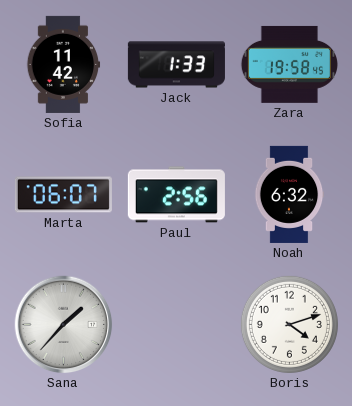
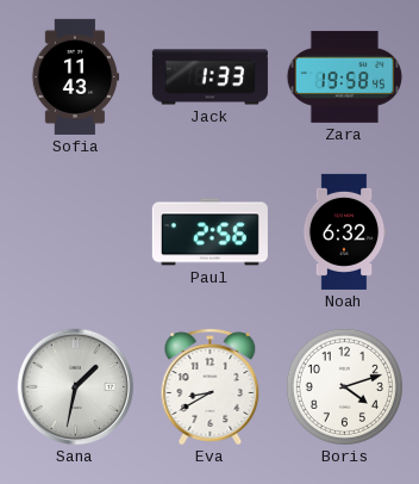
Sofia: 11:42 -> 11:43 (76, 76)
Marta: 06:07 -> none (63, 195)
Sana: 1:37 -> 1:32 (76, 387)
Eva: none -> 8:40 (211, 387)
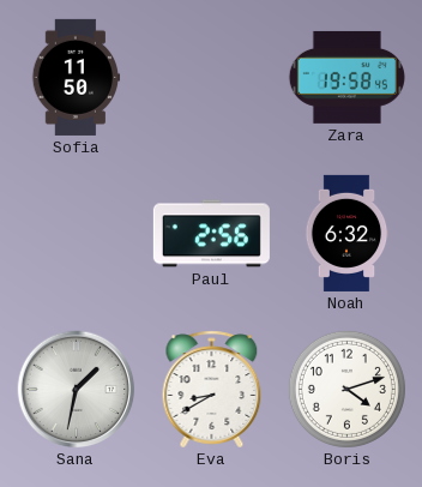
Sofia: 11:43 -> 11:50 (77, 77)
Jack: 1:33 -> none (209, 77)
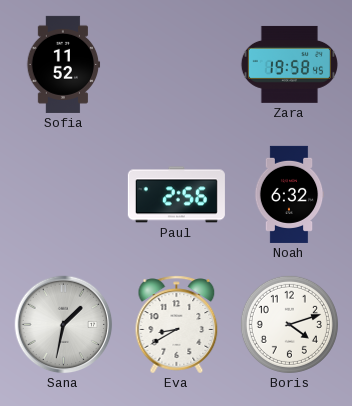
Sofia: 11:50 -> 11:52 (64, 64)
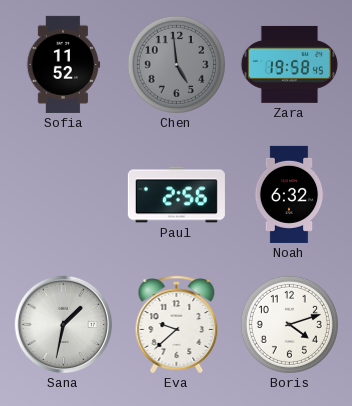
Chen: none -> 4:59 (176, 64)
Eva: 8:40 -> 9:38 (177, 325)
